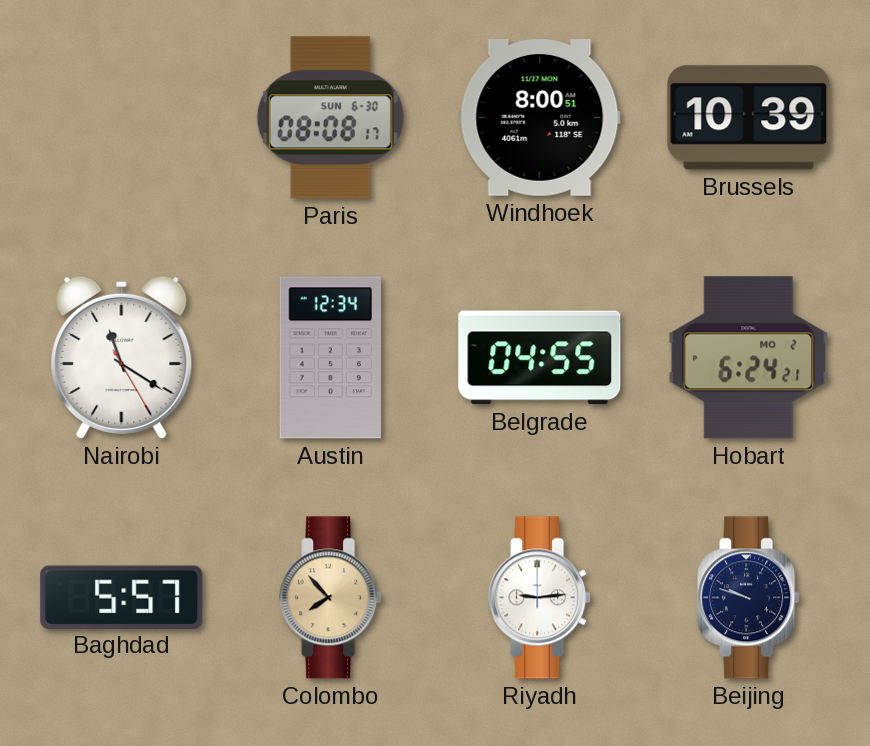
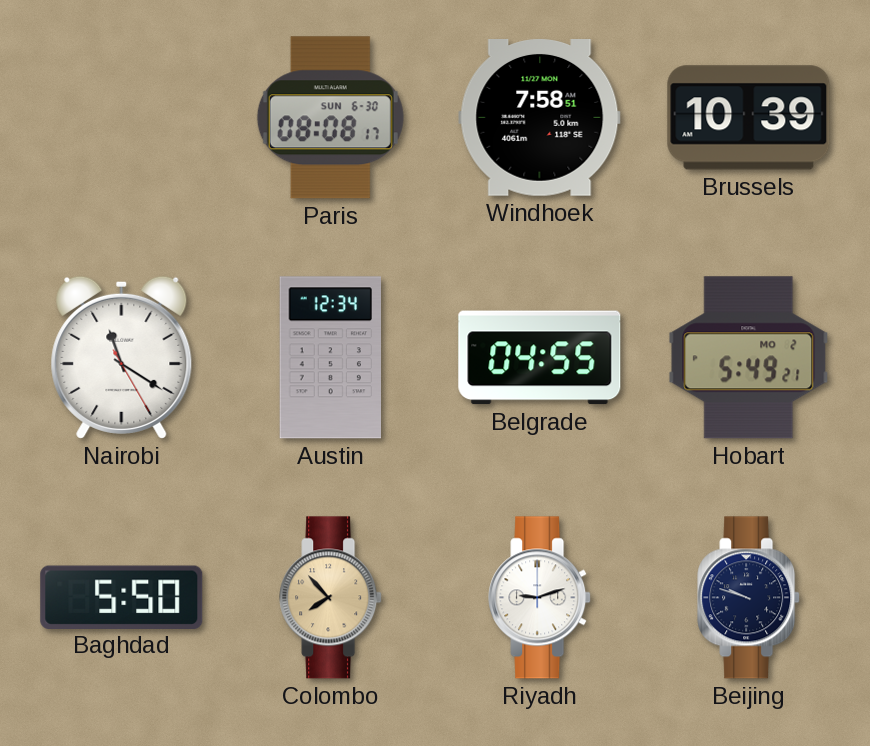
Windhoek: 8:00 -> 7:58 (540, 118)
Hobart: 6:24 -> 5:49 (749, 358)
Baghdad: 5:57 -> 5:50 (122, 597)
Riyadh: 9:14 -> 9:12 (540, 598)
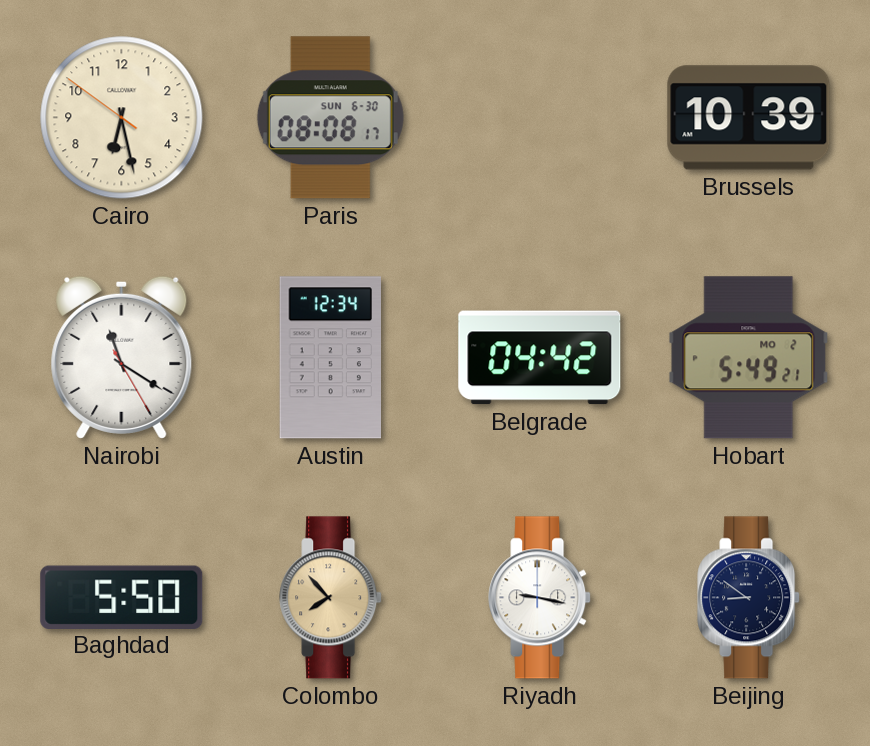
Cairo: none -> 6:27 (122, 118)
Windhoek: 7:58 -> none (540, 118)
Belgrade: 04:55 -> 04:42 (540, 358)
Riyadh: 9:12 -> 9:17 (540, 598)
Beijing: 9:48 -> 8:51 (749, 598)
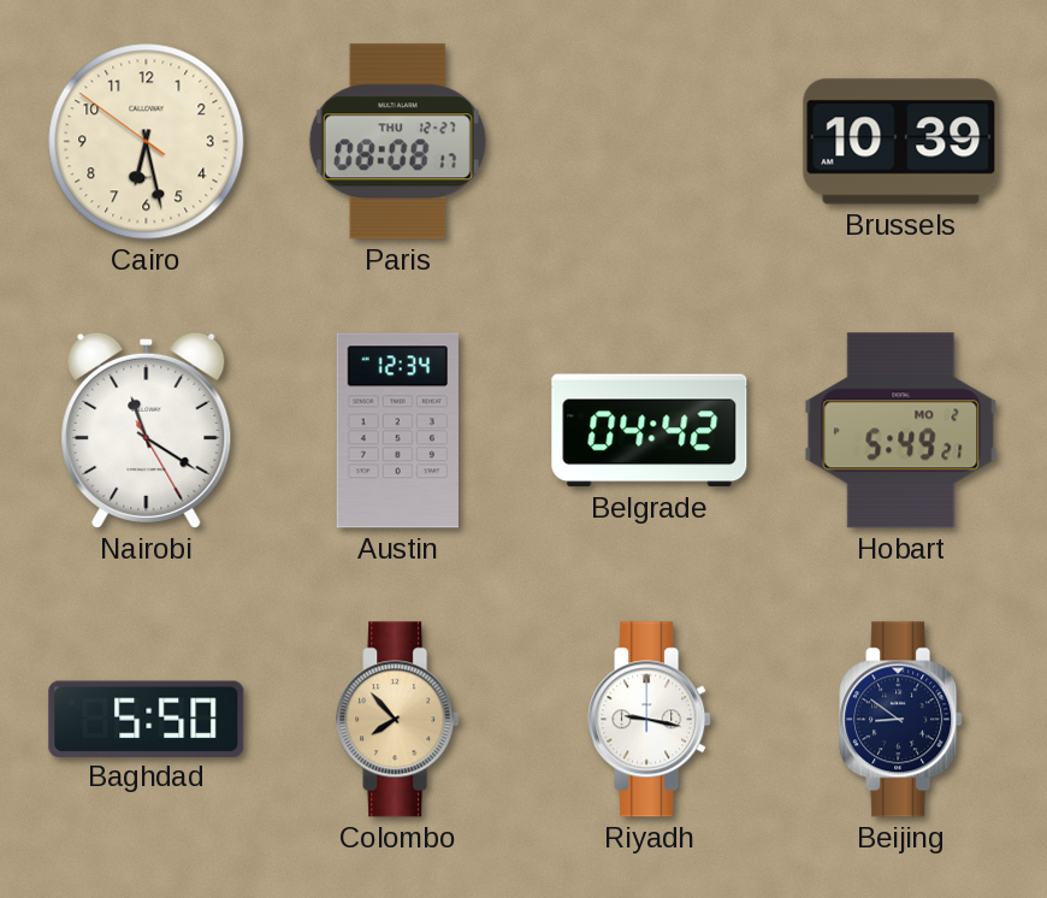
Paris date: SUN 6-30 -> THU 12-27 (397, 142)
